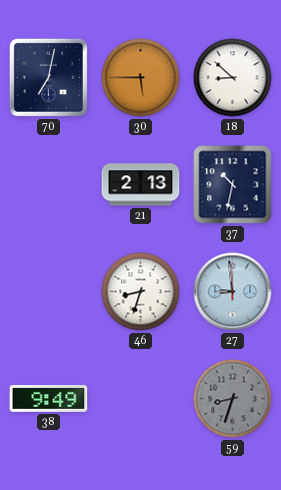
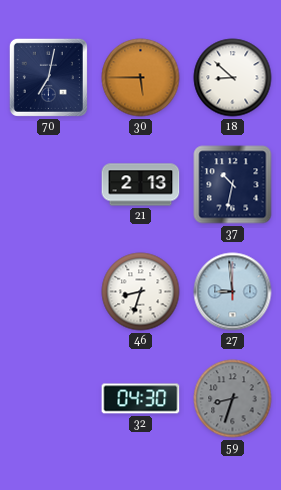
38: 9:49 -> none (49, 399)
32: none -> 04:30 (141, 399)
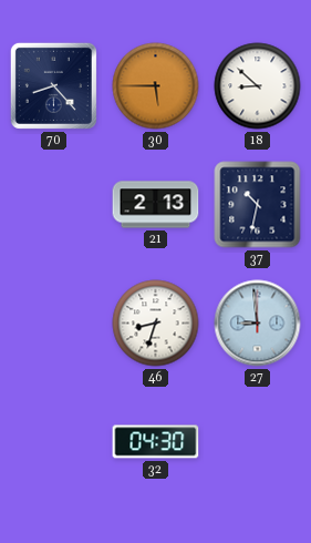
70: 7:02 -> 8:23 (53, 85)
59: 8:33 -> none (233, 399)
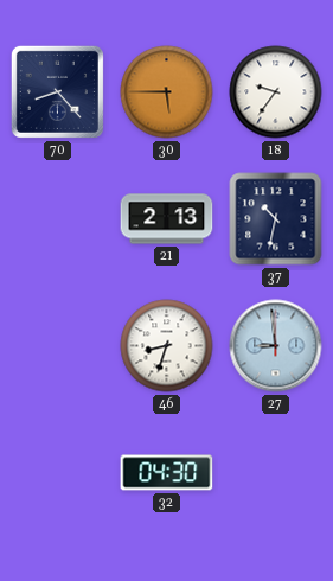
18: 8:52 -> 9:36 (276, 92)
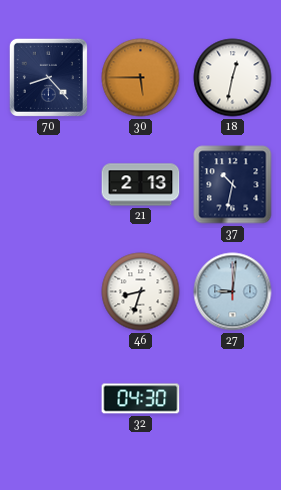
18: 9:36 -> 12:32 (233, 78)
27: 8:59 -> 9:01 (233, 292)
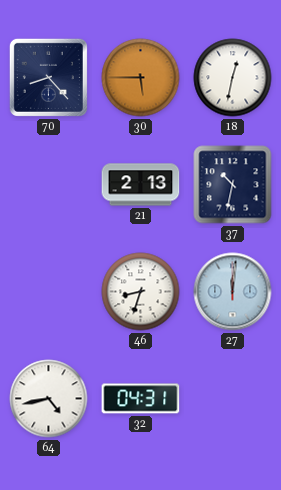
27: 9:01 -> 12:01 (233, 292)
64: none -> 4:43 (49, 399)
32: 04:30 -> 04:31 (141, 399)
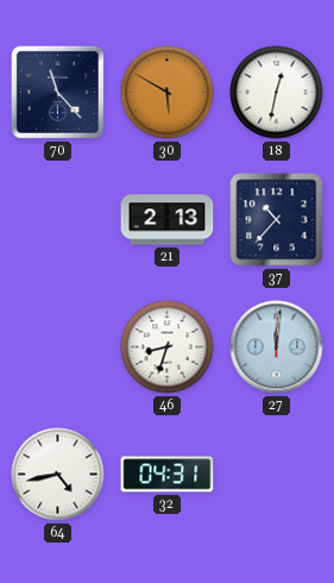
70: 8:23 -> 11:23 (57, 92)
30: 5:45 -> 5:50 (168, 93)
37: 10:32 -> 10:37 (277, 220)
